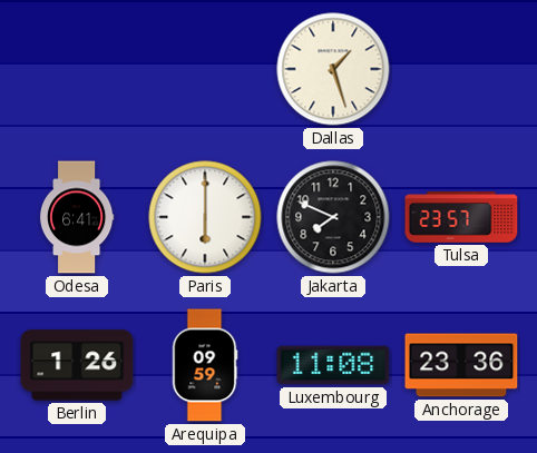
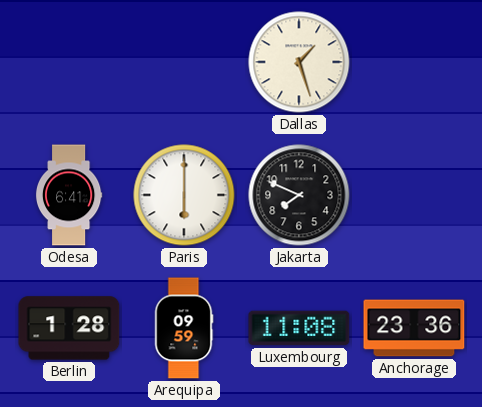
Tulsa: 23:57 -> none (461, 217)
Berlin: 1:26 -> 1:28 (69, 328)
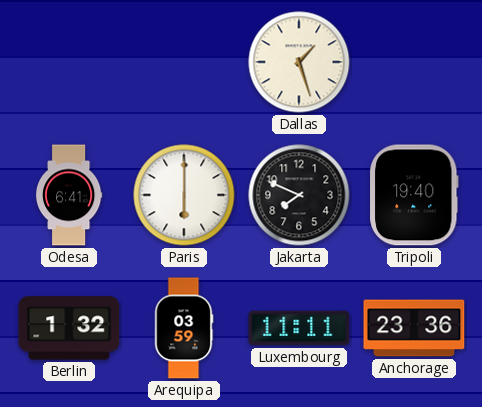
Tripoli: none -> 19:40 (415, 195)
Berlin: 1:28 -> 1:32 (69, 328)
Arequipa: 09:59 -> 03:59 (184, 328)
Luxembourg: 11:08 -> 11:11 (299, 328)
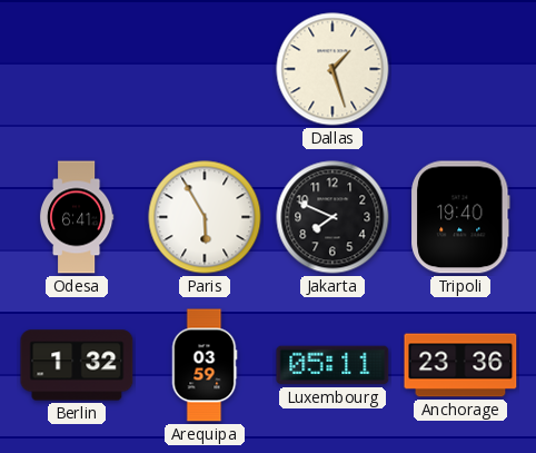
Paris: 6:00 -> 5:55 (205, 217)
Luxembourg: 11:11 -> 05:11 (332, 365)
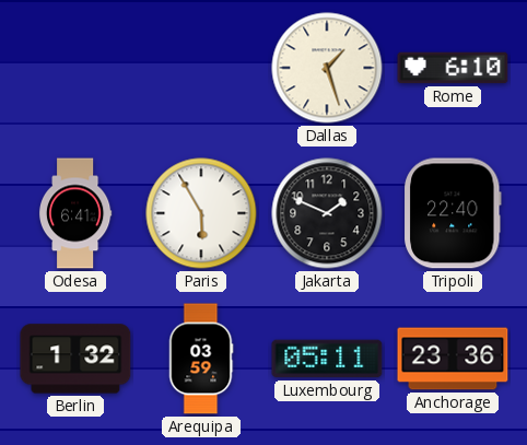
Rome: none -> 6:10 (453, 68)
Jakarta: 7:49 -> 1:49 (327, 213)
Tripoli: 19:40 -> 22:40 (454, 213)
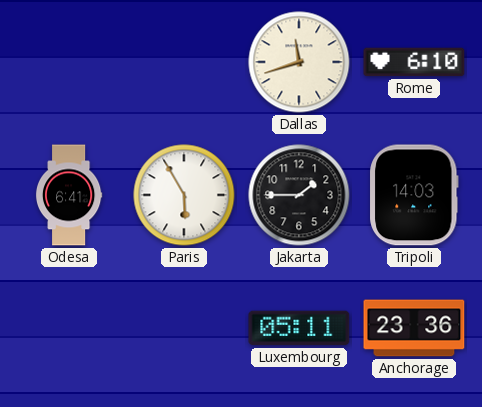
Dallas: 1:27 -> 11:42 (299, 62)
Jakarta: 1:49 -> 1:45 (299, 195)
Tripoli: 22:40 -> 14:03 (415, 195)
Berlin: 1:32 -> none (75, 359)
Arequipa: 03:59 -> none (201, 359)
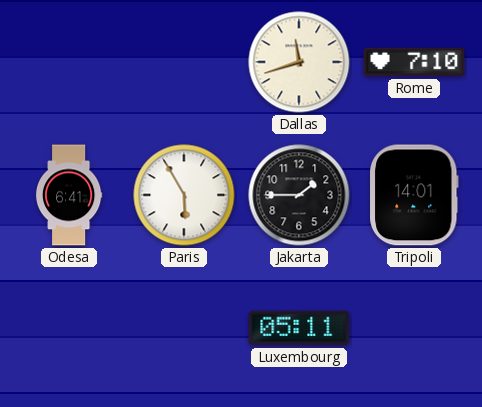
Rome: 6:10 -> 7:10 (414, 62)
Tripoli: 14:03 -> 14:01 (415, 195)
Anchorage: 23:36 -> none (414, 328)
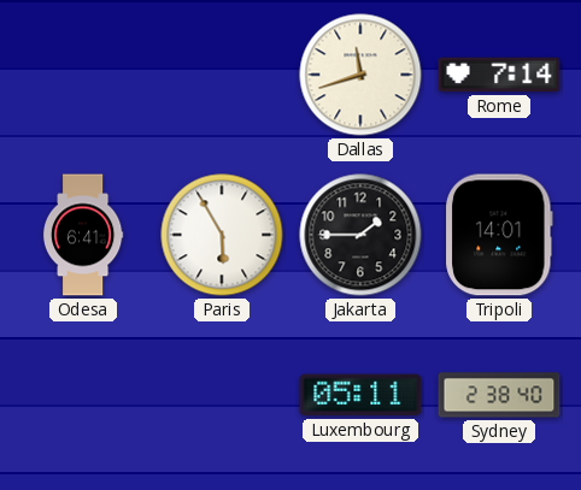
Rome: 7:10 -> 7:14 (499, 75)
Sydney: none -> 2:38 (499, 395)
